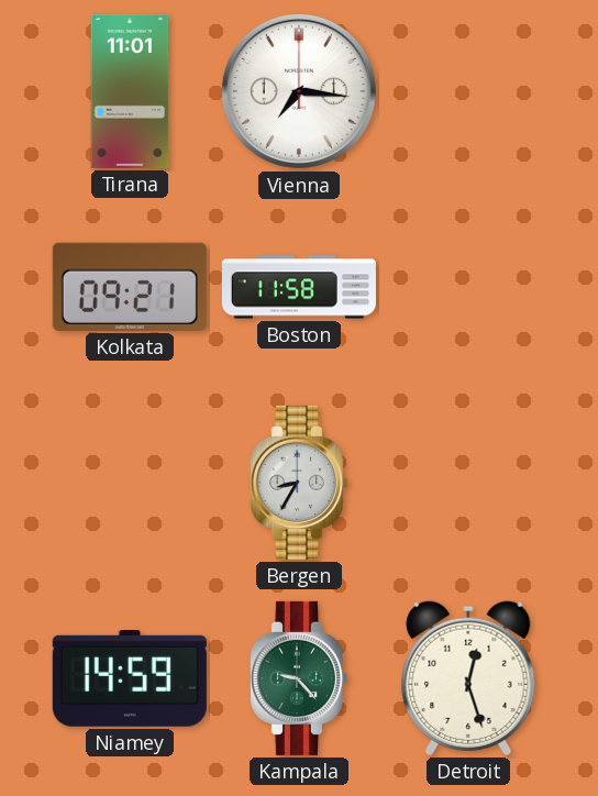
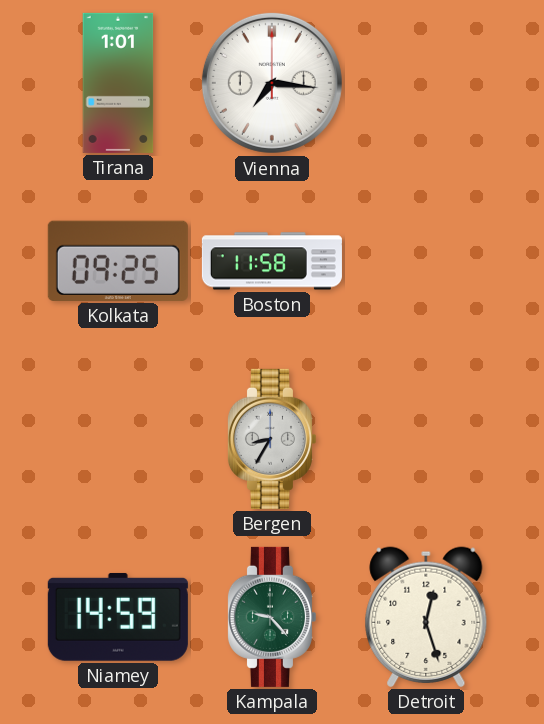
Tirana: 11:01 -> 1:01 (118, 83)
Kolkata: 09:21 -> 09:25 (118, 261)
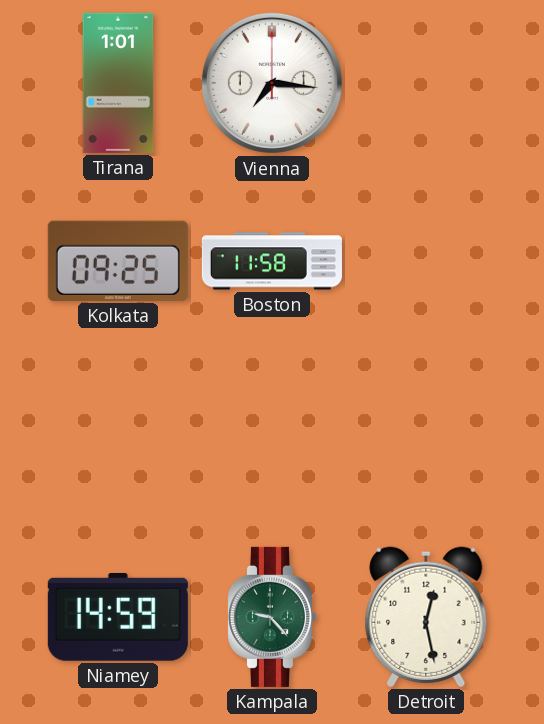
Bergen: 8:35 -> none (271, 439)
Detroit: 12:27 -> 12:28 (426, 617)
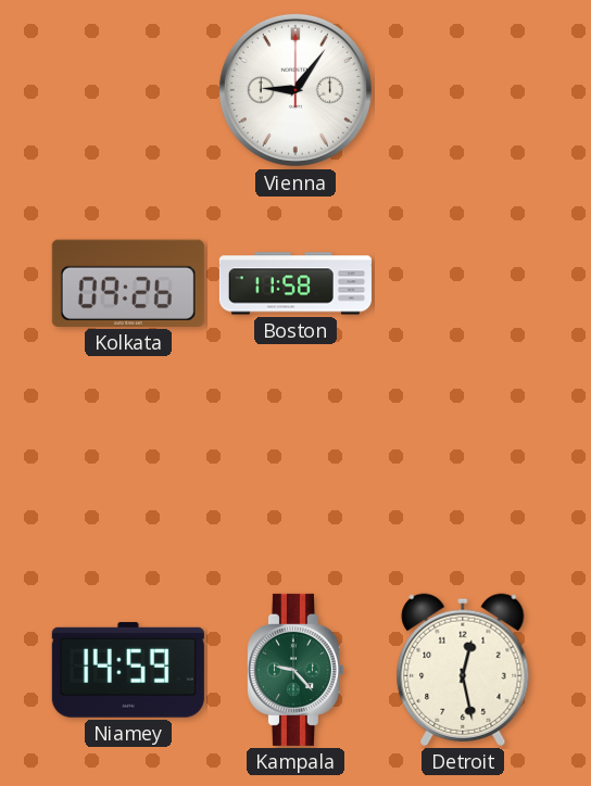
Tirana: 1:01 -> none (118, 83)
Vienna: 7:16 -> 9:06 (295, 90)
Kolkata: 09:25 -> 09:26 (128, 283)
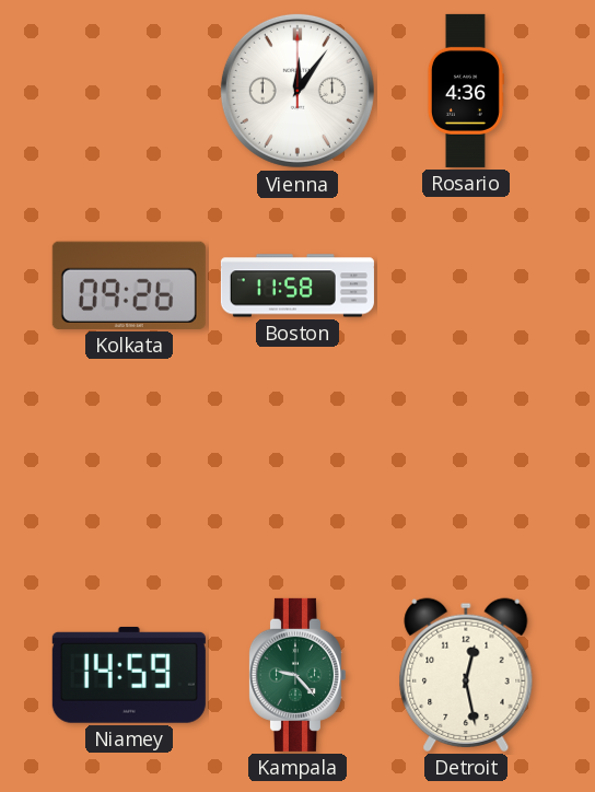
Vienna: 9:06 -> 12:06 (297, 91)
Rosario: none -> 4:36 (465, 91)
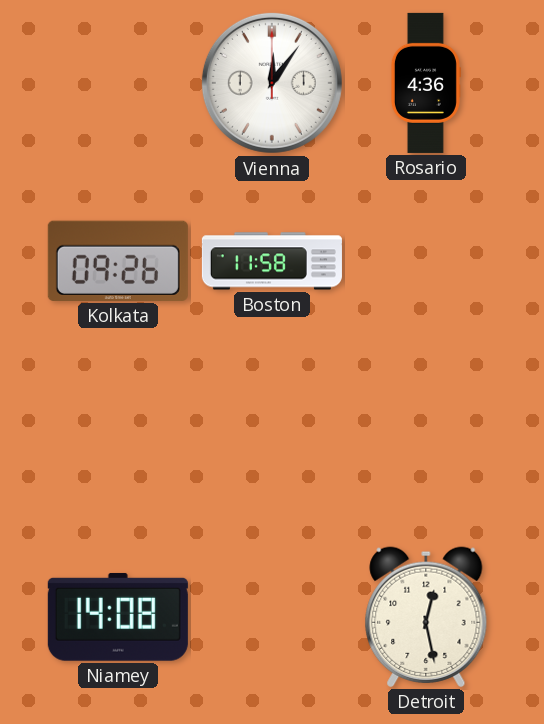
Niamey: 14:59 -> 14:08 (118, 617)
Kampala: 9:23 -> none (296, 675)
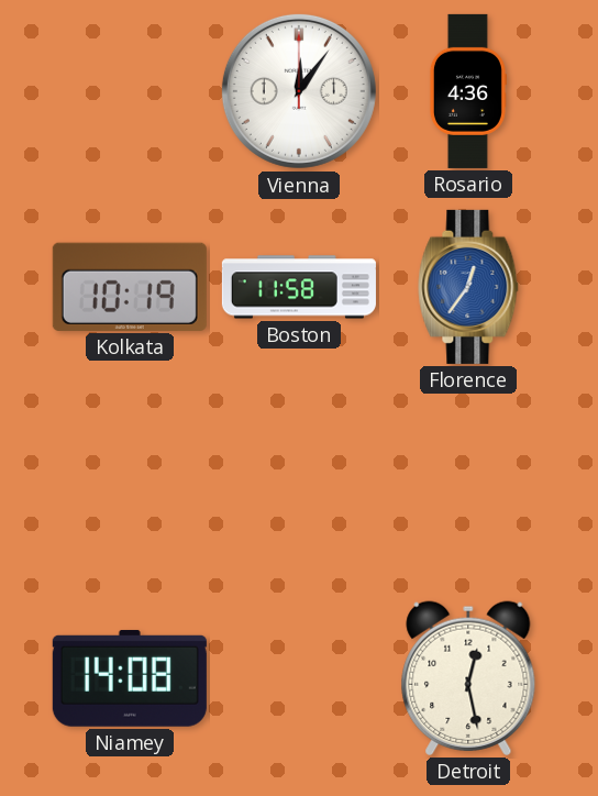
Kolkata: 09:26 -> 10:19 (130, 287)
Florence: none -> 12:36 (468, 287)
